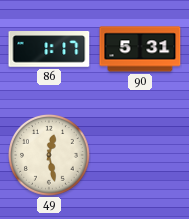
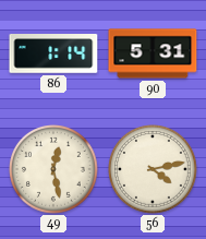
86: 1:17 -> 1:14 (53, 53)
56: none -> 4:13 (154, 170)
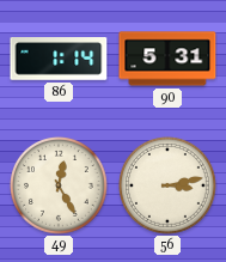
49: 12:28 -> 12:25 (60, 187)
56: 4:13 -> 3:13 (169, 187)
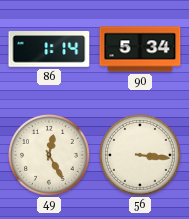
90: 5:31 -> 5:34 (140, 49)
56: 3:13 -> 3:16 (141, 156)
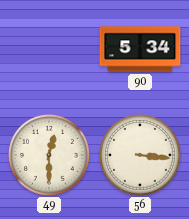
86: 1:14 -> none (49, 49)
49: 12:25 -> 12:30 (50, 156)
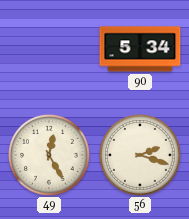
49: 12:30 -> 12:25 (50, 156)
56: 3:16 -> 2:18 (141, 156)
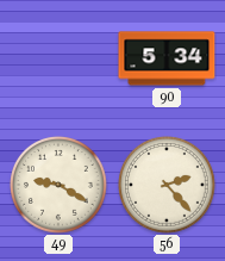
49: 12:25 -> 9:20 (60, 186)
56: 2:18 -> 2:23 (168, 186)
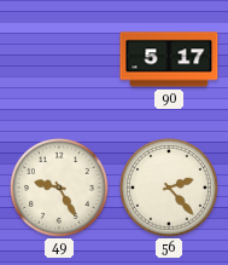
90: 5:34 -> 5:17 (169, 59)
49: 9:20 -> 9:25 (60, 189)
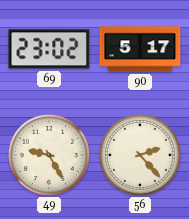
69: none -> 23:02 (49, 49)
